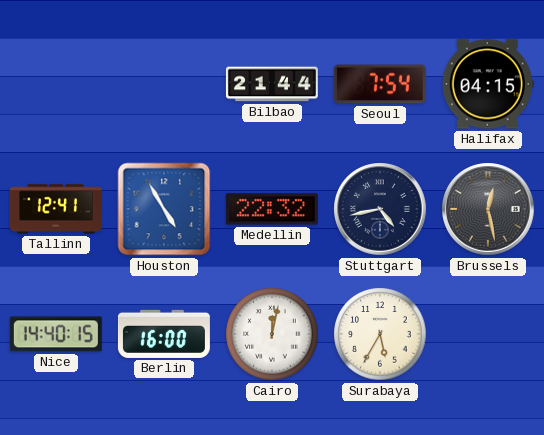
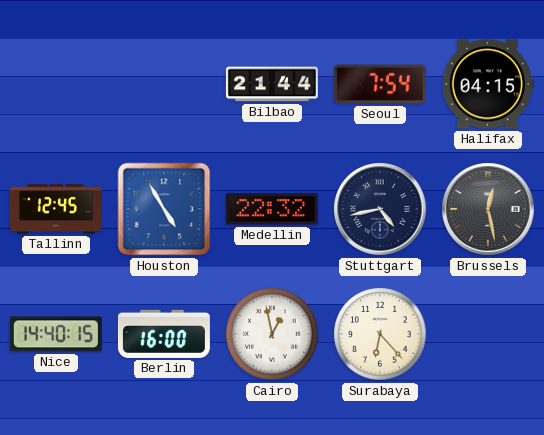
Tallinn: 12:41 -> 12:45 (56, 209)
Cairo: 12:02 -> 12:58 (272, 334)
Surabaya: 5:35 -> 6:23 (380, 334)
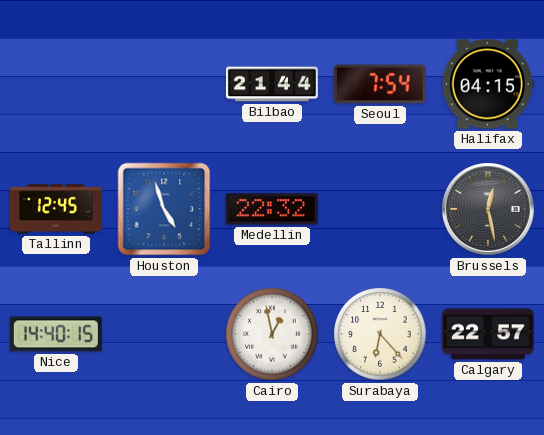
Houston: 4:55 -> 4:57 (164, 209)
Stuttgart: 4:43 -> none (380, 209)
Berlin: 16:00 -> none (164, 334)
Calgary: none -> 22:57 (488, 334)
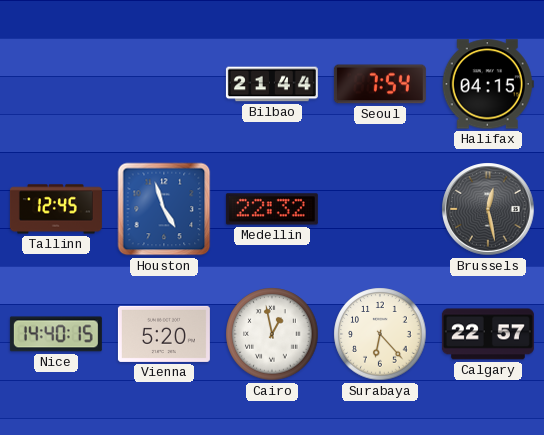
Vienna: none -> 5:20 (164, 334)
